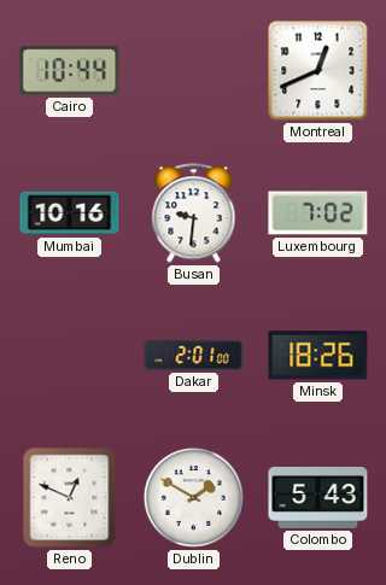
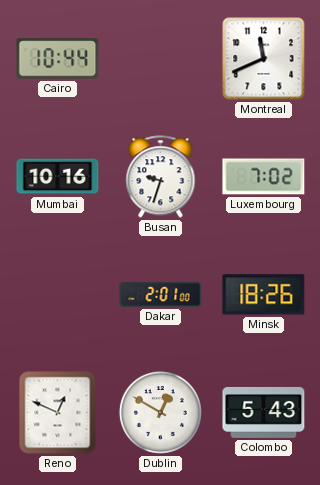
Montreal: 12:41 -> 11:41 (264, 59)
Busan: 9:31 -> 9:33 (161, 177)
Dublin: 1:50 -> 12:50 (160, 412)
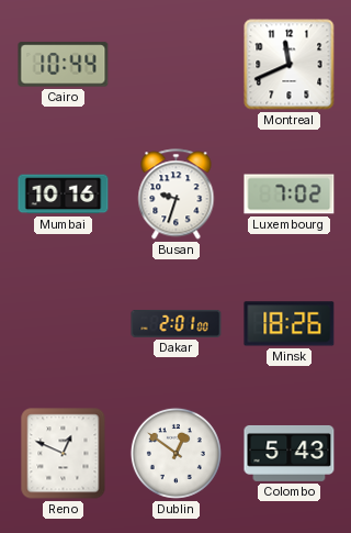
Dublin: 12:50 -> 12:51 (175, 453)
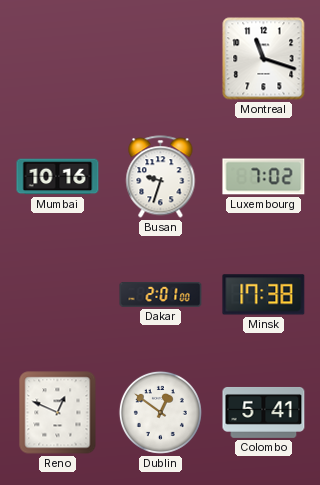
Cairo: 10:44 -> none (64, 65)
Montreal: 11:41 -> 11:18 (264, 59)
Minsk: 18:26 -> 17:38 (264, 295)
Colombo: 5:43 -> 5:41 (264, 412)
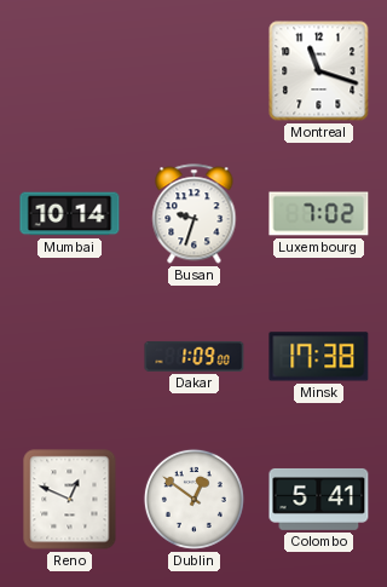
Mumbai: 10:16 -> 10:14 (70, 214)
Dakar: 2:01 -> 1:09 (195, 356)
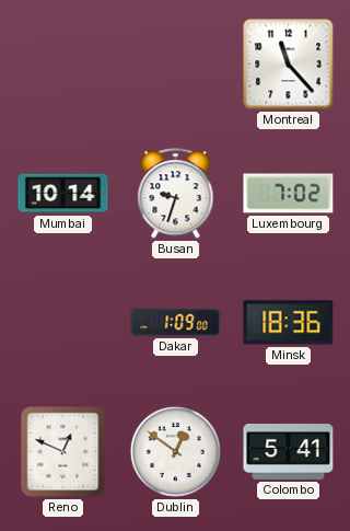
Montreal: 11:18 -> 11:23 (289, 65)
Minsk: 17:38 -> 18:36 (289, 323)
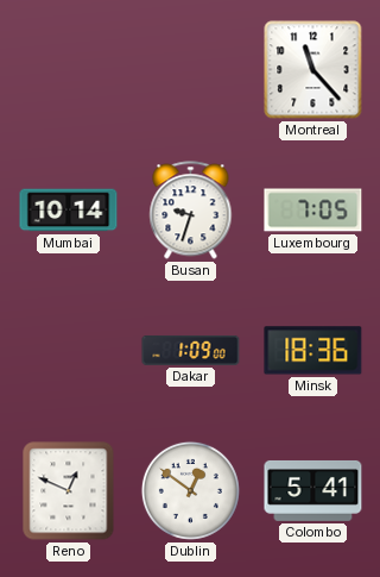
Luxembourg: 7:02 -> 7:05 (313, 211)
